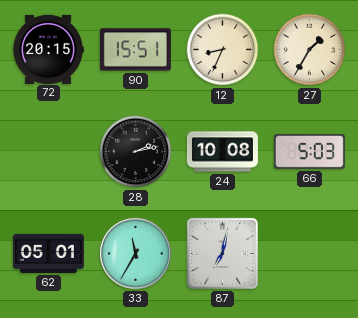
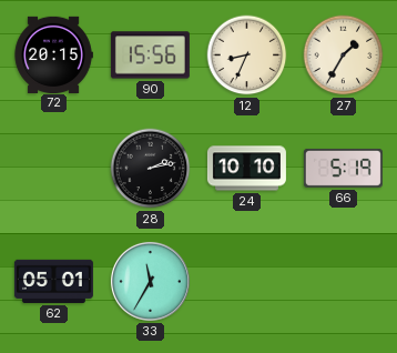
90: 15:51 -> 15:56 (150, 56)
24: 10:08 -> 10:10 (246, 169)
66: 5:03 -> 5:19 (343, 168)
87: 7:02 -> none (222, 253)
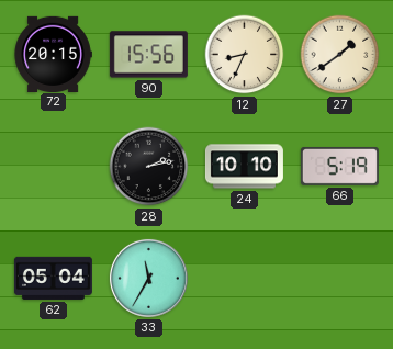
27: 1:35 -> 1:39 (340, 55)
62: 05:01 -> 05:04 (53, 278)
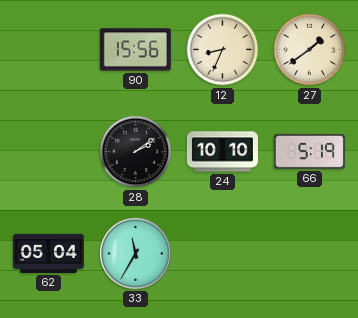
72: 20:15 -> none (53, 54)
28: 2:13 -> 2:09 (136, 152)
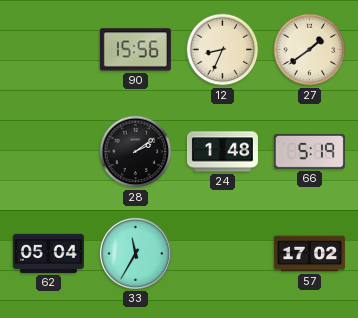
24: 10:10 -> 1:48 (222, 152)
57: none -> 17:02 (309, 254)
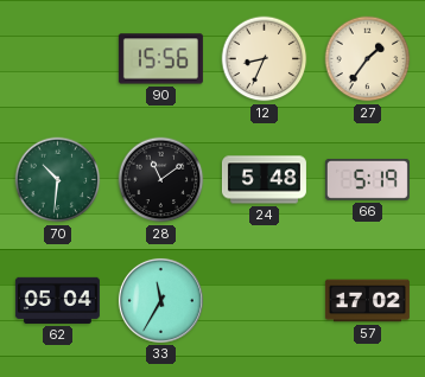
27: 1:39 -> 1:36 (368, 59)
70: none -> 10:31 (58, 180)
28: 2:09 -> 11:09 (161, 180)
24: 1:48 -> 5:48 (264, 180)
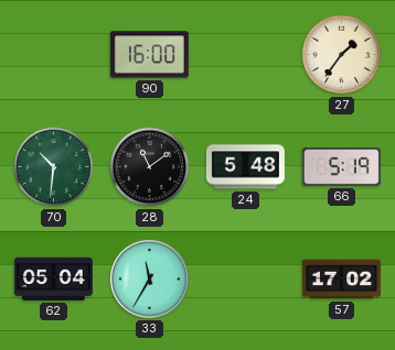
90: 15:56 -> 16:00 (149, 55)
12: 8:34 -> none (265, 59)
